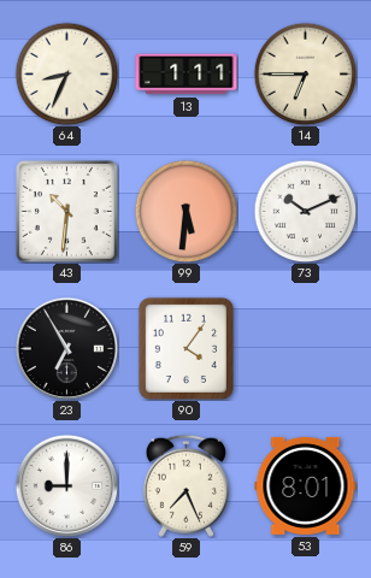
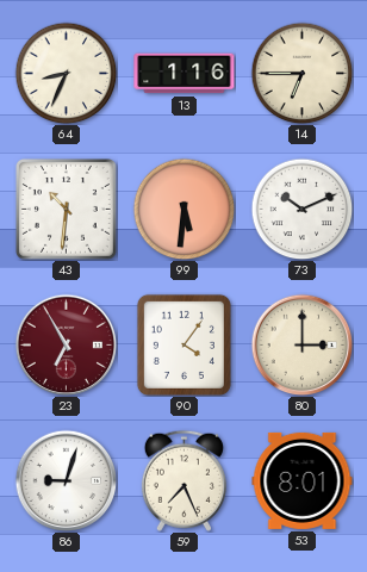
13: 1:11 -> 1:16 (185, 74)
23 dial: black -> burgundy (66, 344)
80: none -> 3:00 (301, 344)
86: 9:00 -> 9:03 (66, 480)
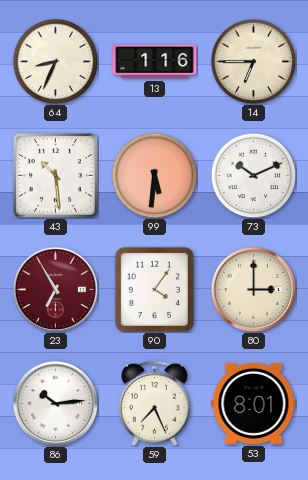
43: 10:31 -> 10:29 (55, 175)
86: 9:03 -> 10:14 (55, 403)
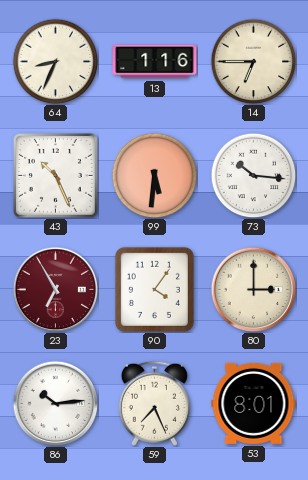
43: 10:29 -> 10:26 (55, 175)
73: 10:11 -> 10:16 (253, 175)
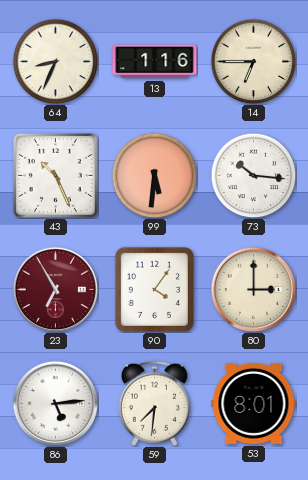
86: 10:14 -> 5:14 (55, 403)
59: 7:26 -> 7:31 (154, 403)
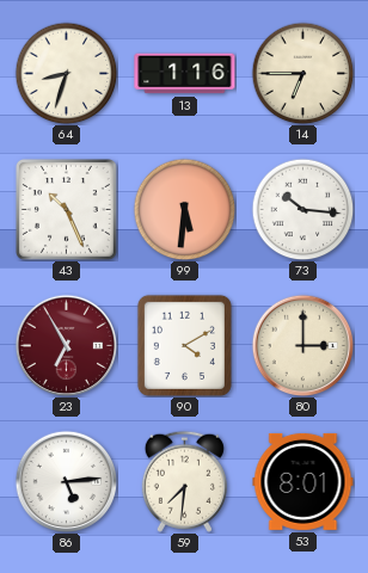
64: 8:34 -> 8:33 (66, 73)
90: 4:06 -> 4:10 (184, 345)
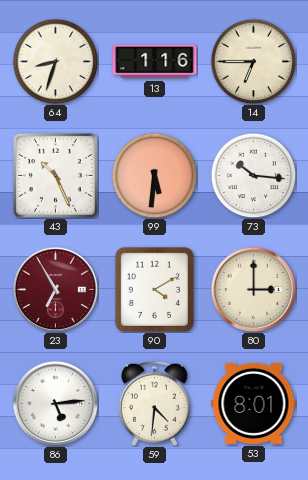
59: 7:31 -> 4:31 (154, 403)
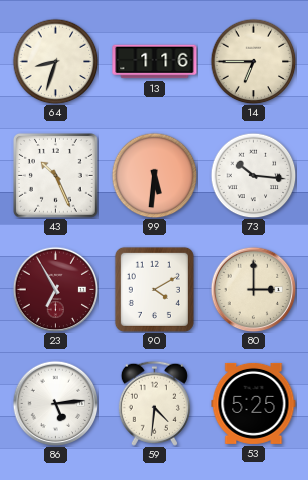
53: 8:01 -> 5:25 (254, 403)
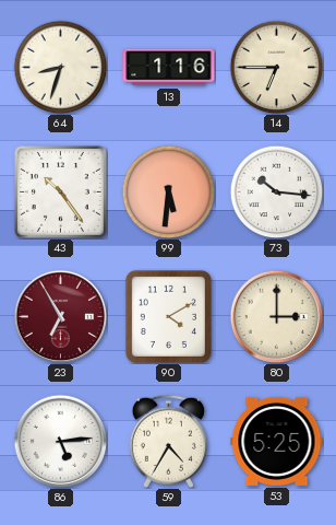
43: 10:26 -> 10:24 (60, 191)
59: 4:31 -> 4:35 (168, 441)
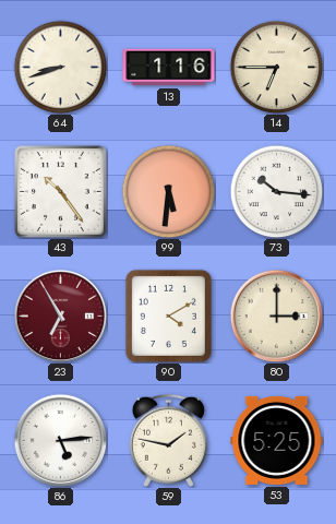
64: 8:33 -> 8:42 (60, 67)
59: 4:35 -> 1:47 (168, 440)
